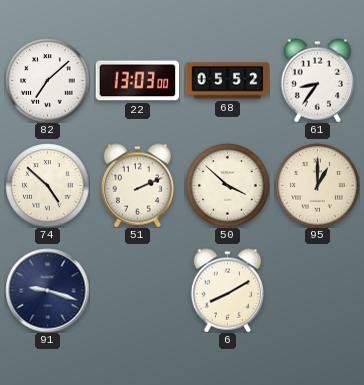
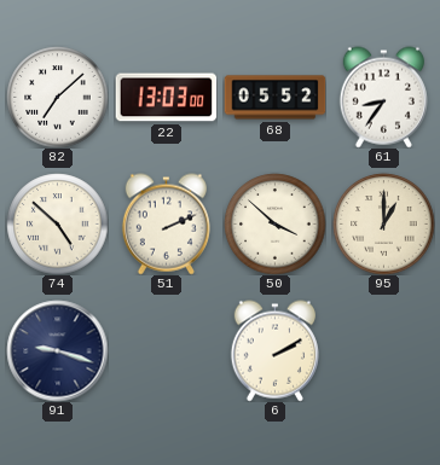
6: 8:10 -> 2:10 (274, 350)
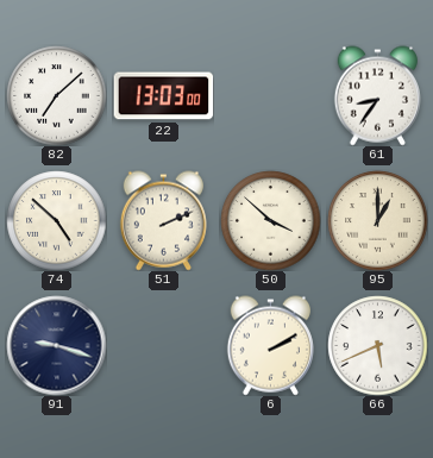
68: 05:52 -> none (274, 98)
66: none -> 5:41 (377, 345)
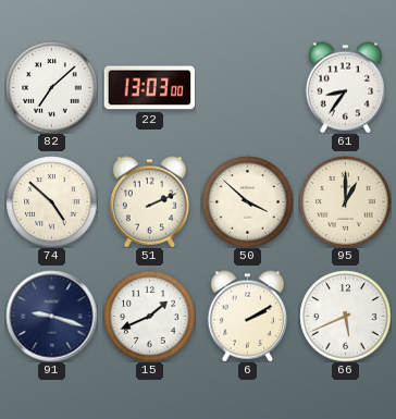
15: none -> 1:41 (149, 316)
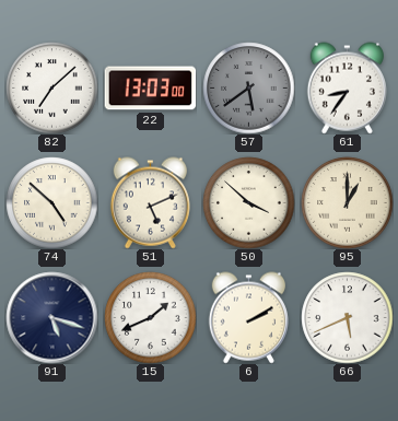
57: none -> 5:39 (248, 87)
51: 2:11 -> 5:11 (150, 202)
91: 9:18 -> 5:18 (51, 317)
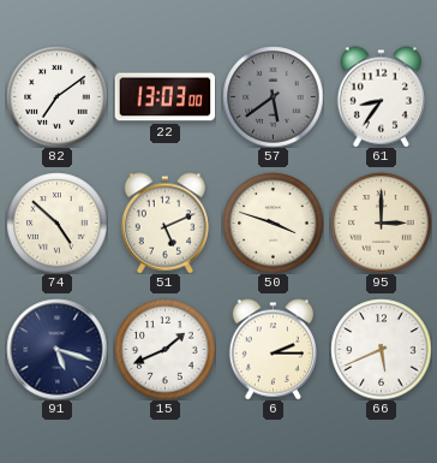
82: 7:08 -> 7:09 (56, 96)
50: 3:52 -> 3:48 (273, 222)
95: 1:00 -> 3:00 (381, 222)
6: 2:10 -> 2:15 (273, 349)
